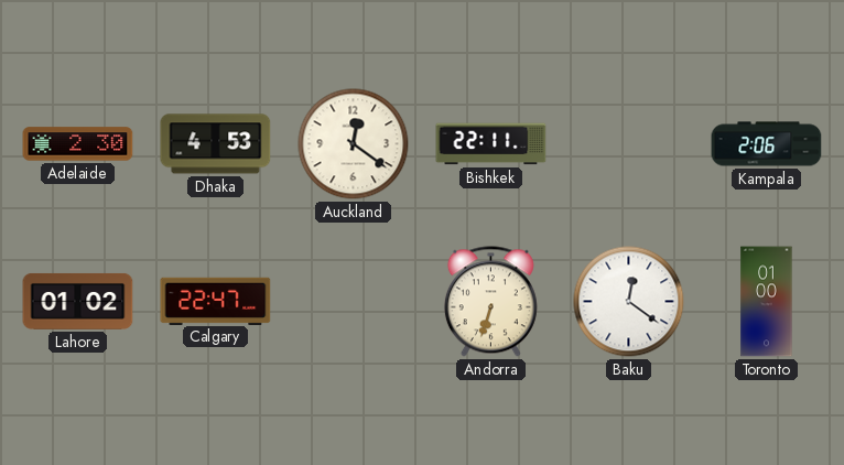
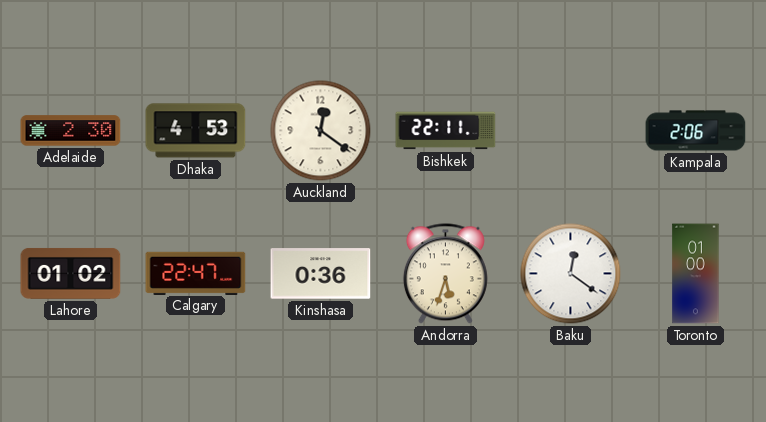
Kinshasa: none -> 0:36 (321, 274)
Andorra: 6:33 -> 5:33 (445, 274)
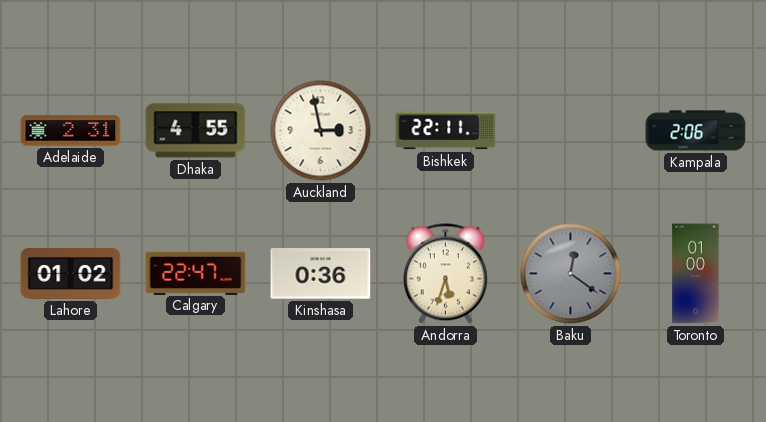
Adelaide: 2:30 -> 2:31 (71, 131)
Dhaka: 4:53 -> 4:55 (196, 131)
Auckland: 12:21 -> 2:58 (321, 131)
Baku dial: white -> grey (571, 274)
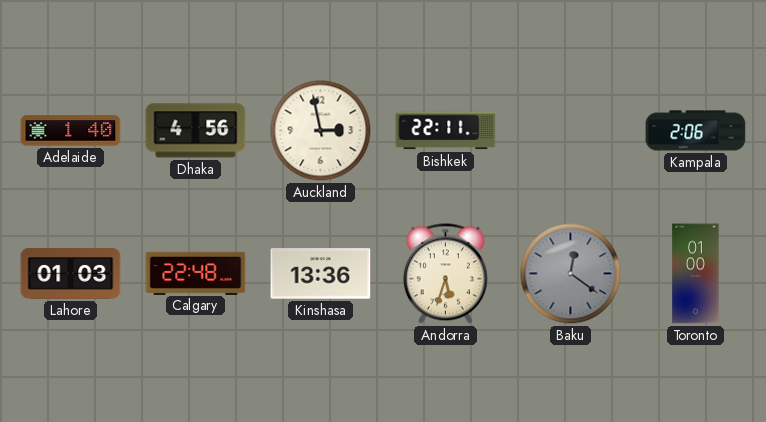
Adelaide: 2:31 -> 1:40 (71, 131)
Dhaka: 4:55 -> 4:56 (196, 131)
Lahore: 01:02 -> 01:03 (71, 273)
Calgary: 22:47 -> 22:48 (196, 273)
Kinshasa: 0:36 -> 13:36 (321, 274)
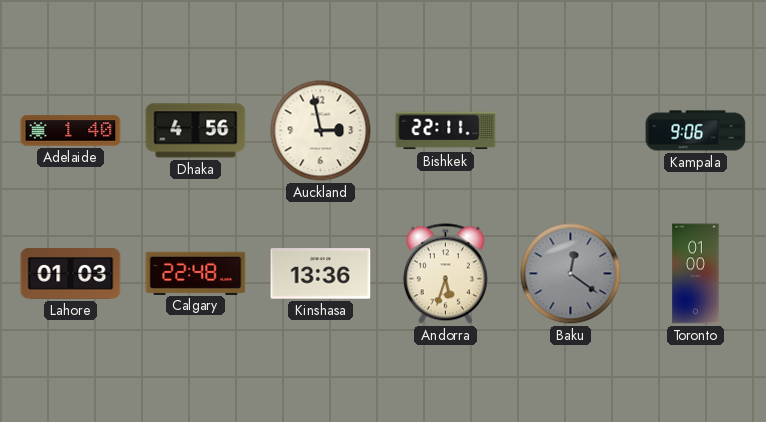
Kampala: 2:06 -> 9:06 (696, 131)
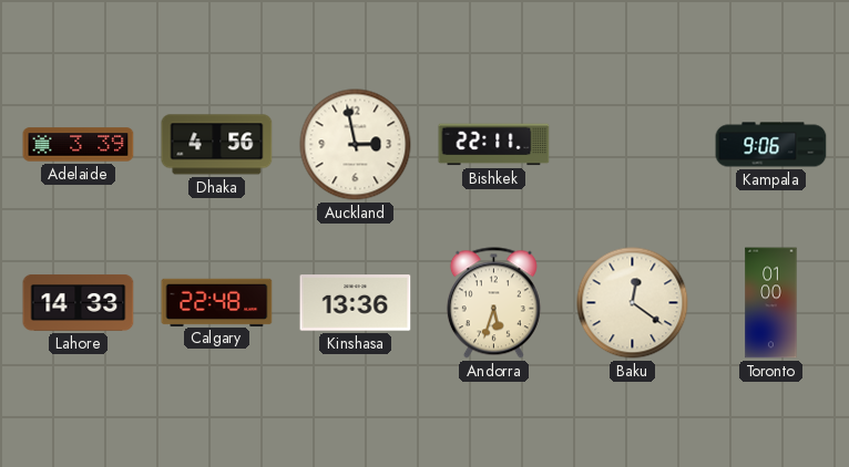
Adelaide: 1:40 -> 3:39 (79, 145)
Lahore: 01:03 -> 14:33 (79, 302)
Baku dial: grey -> cream (633, 303)
